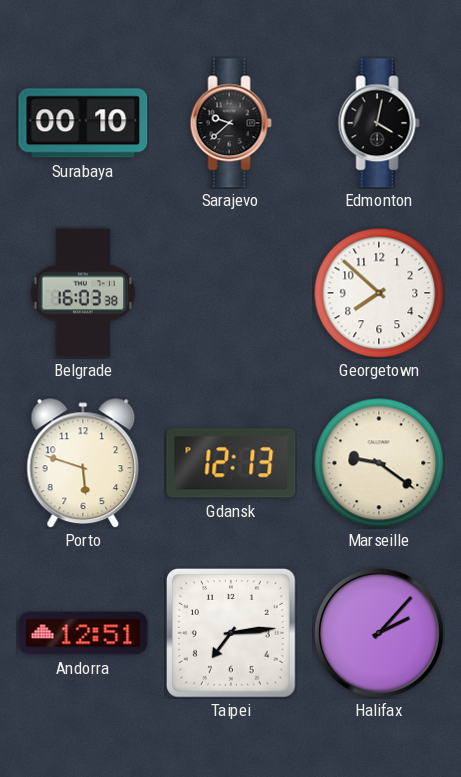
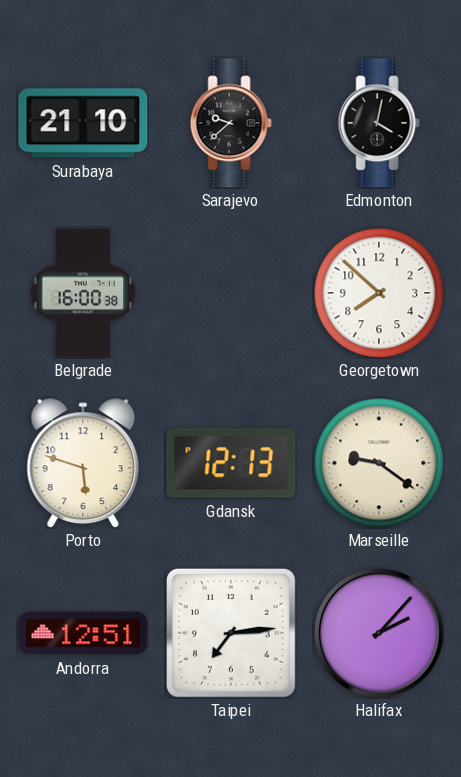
Surabaya: 00:10 -> 21:10 (83, 123)
Belgrade: 16:03 -> 16:00 (83, 293)
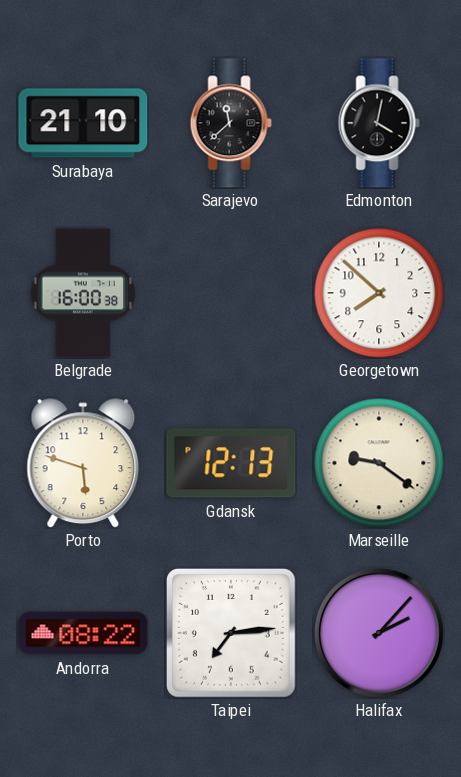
Sarajevo: 9:38 -> 11:38 (231, 123)
Andorra: 12:51 -> 08:22 (83, 633)
